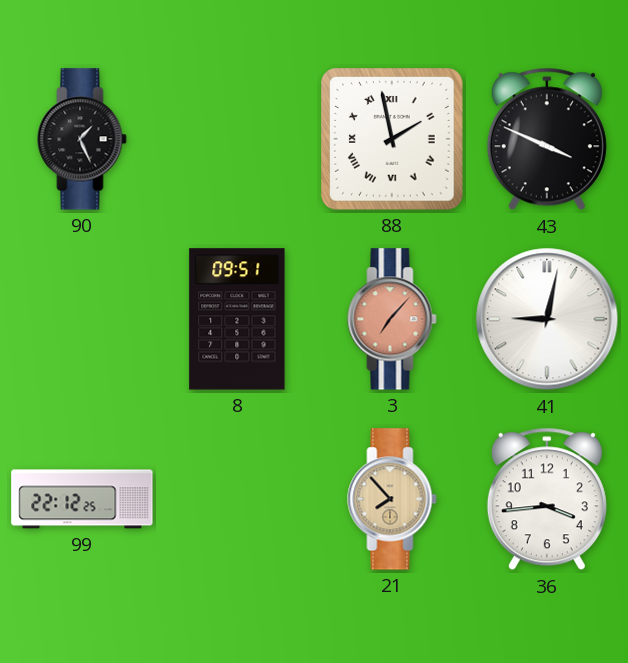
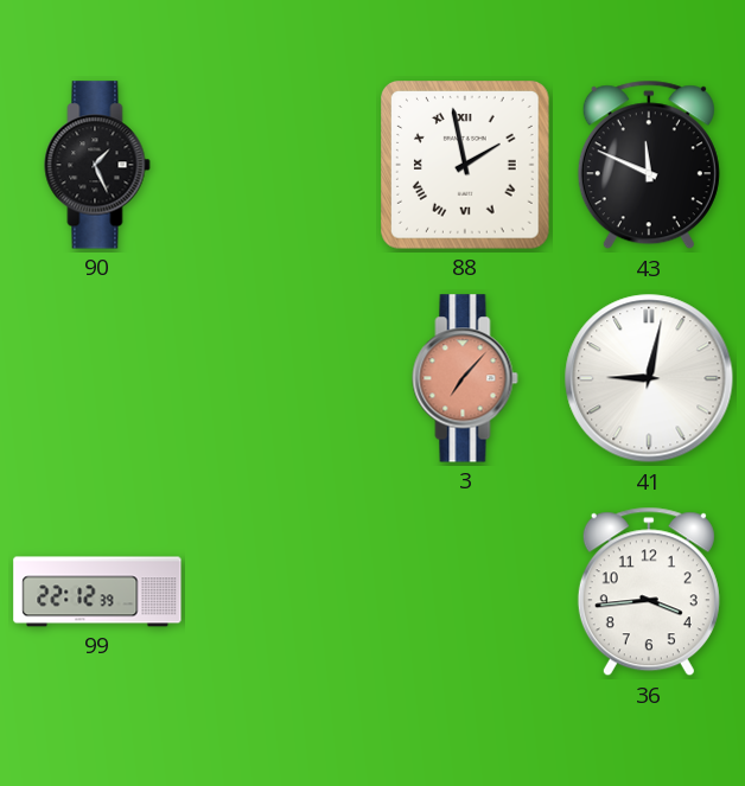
43: 3:49 -> 11:49 (649, 165)
8: 09:51 -> none (237, 319)
99: 22:12:25 -> 22:12:39 (97, 592)
21: 7:53 -> none (392, 499)
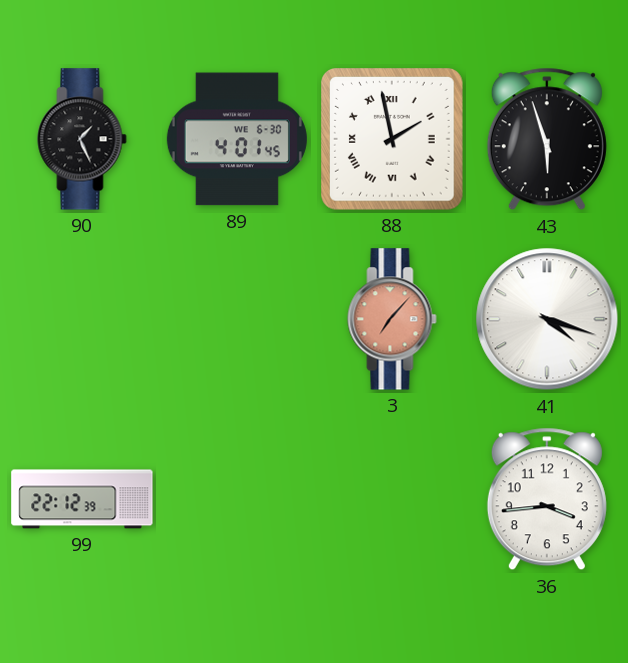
89: none -> 4:01 (237, 139)
43: 11:49 -> 5:57 (547, 139)
41: 9:02 -> 4:18 (547, 319)
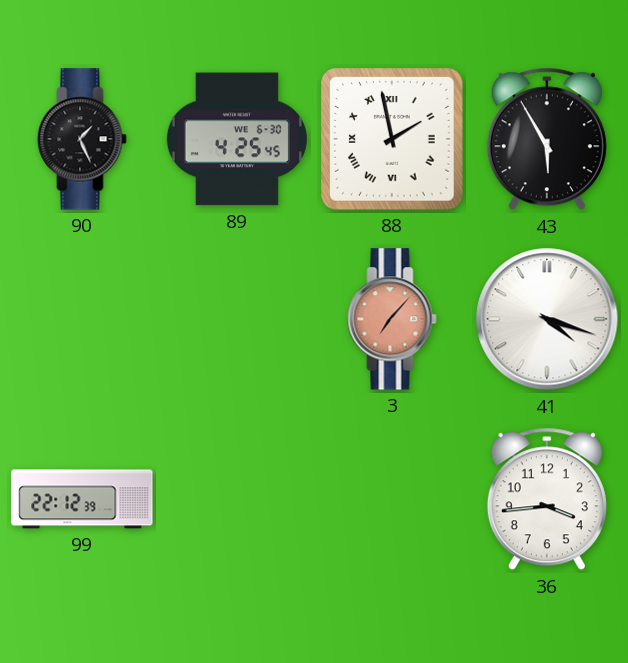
89: 4:01 -> 4:25 (237, 139)
43: 5:57 -> 5:55 (547, 139)
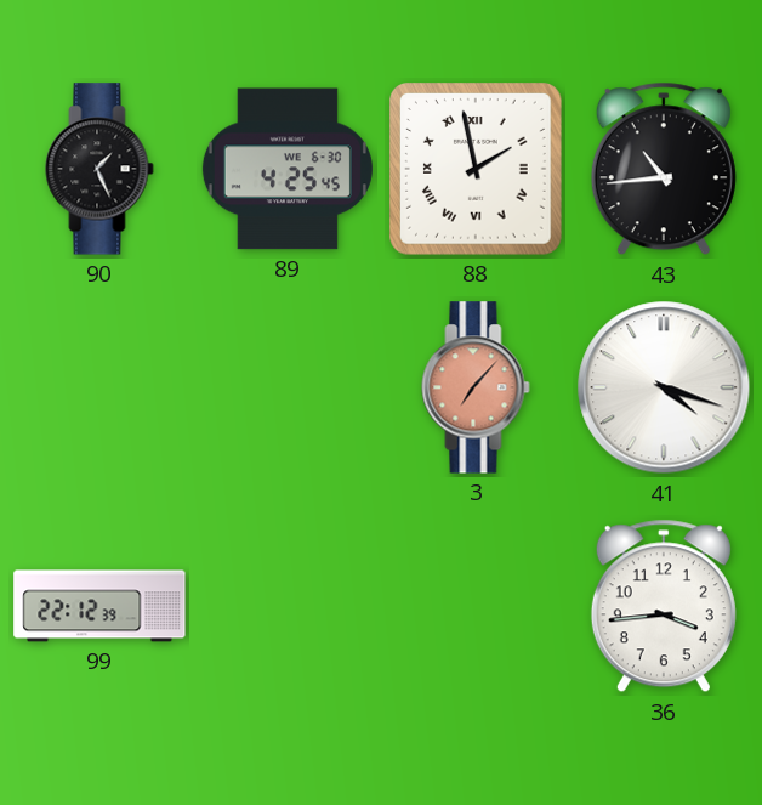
43: 5:55 -> 10:44 (664, 169)
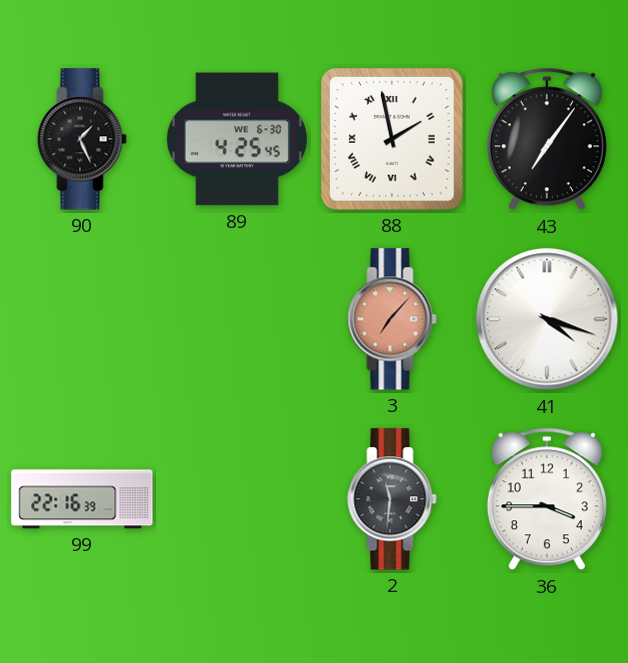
43: 10:44 -> 7:06 (547, 139)
99: 22:12 -> 22:16 (82, 499)
2: none -> 11:31 (392, 499)
36: 3:44 -> 3:45 (547, 499)
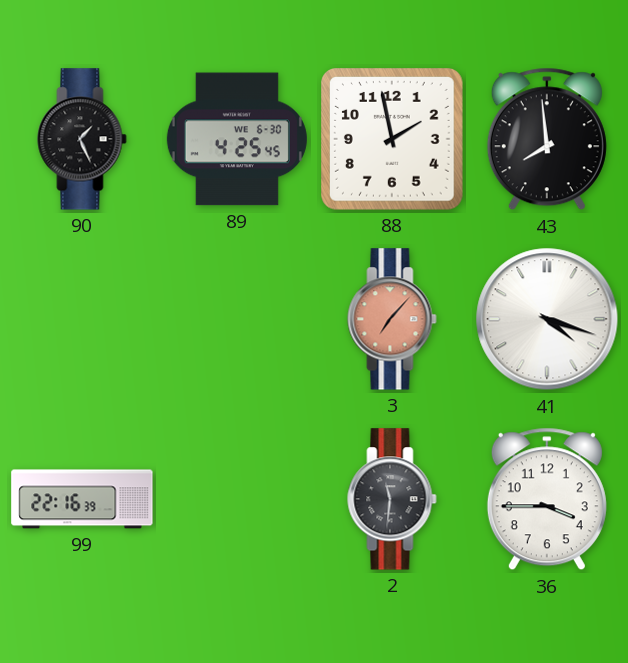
88 numerals: Roman -> Arabic (393, 140)
43: 7:06 -> 7:59 (547, 139)
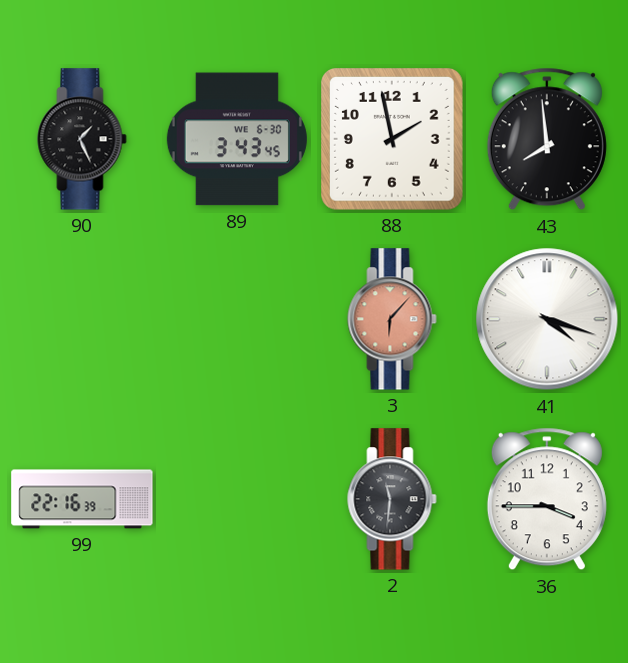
89: 4:25 -> 3:43 (237, 139)
3: 7:07 -> 6:07 (392, 319)
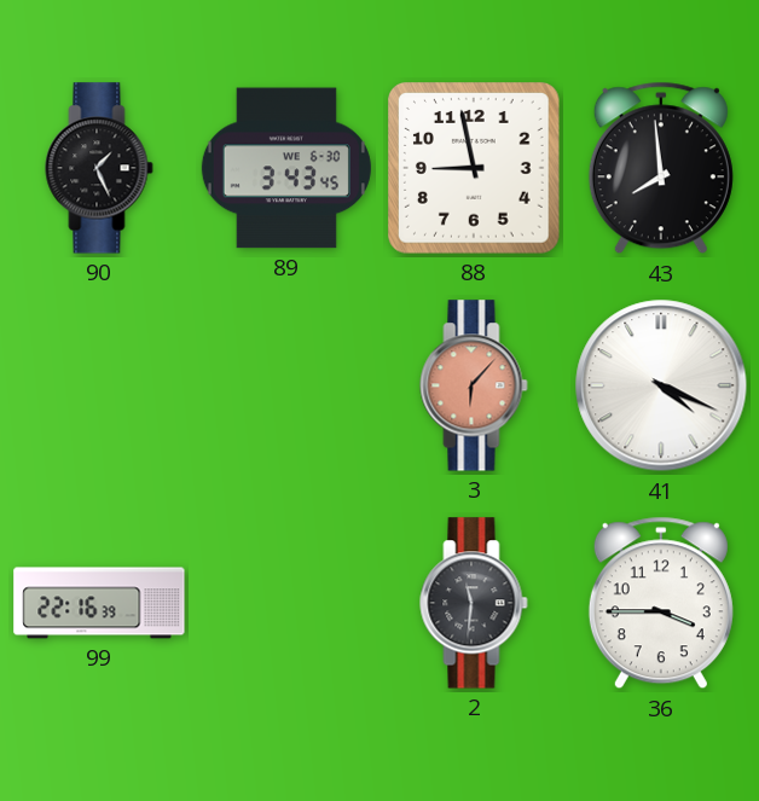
88: 1:58 -> 8:58 (475, 169)
41: 4:18 -> 4:19 (661, 385)
